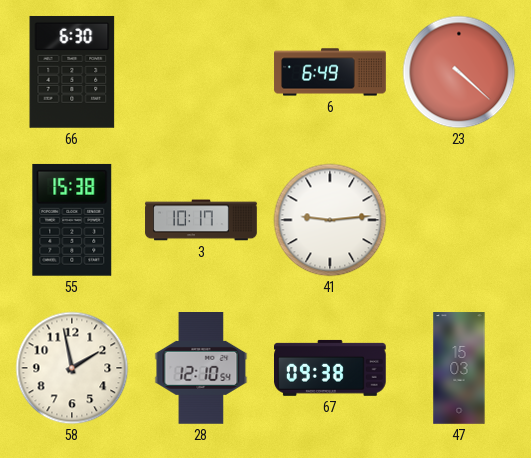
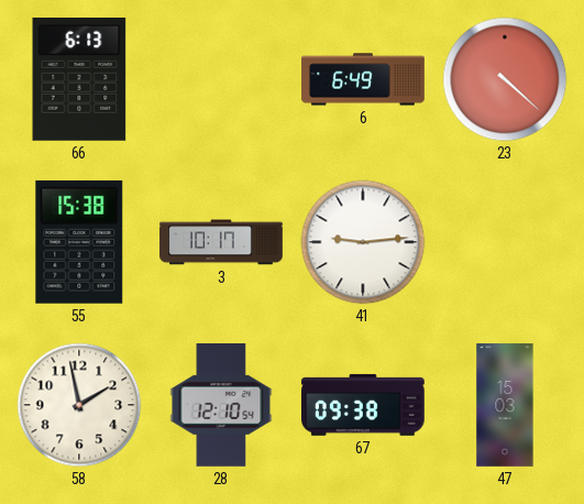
66: 6:30 -> 6:13 (79, 79)
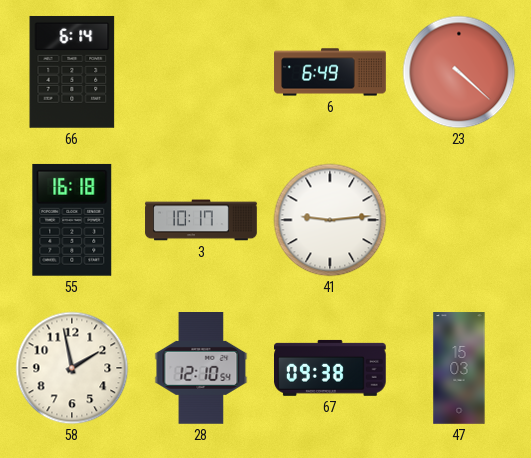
66: 6:13 -> 6:14 (72, 72)
55: 15:38 -> 16:18 (72, 220)
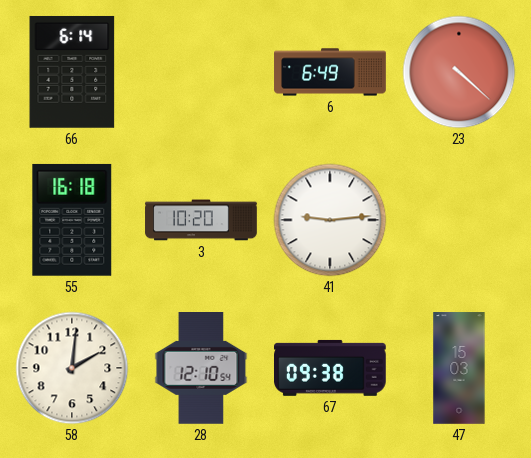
3: 10:17 -> 10:20 (201, 220)
58: 1:58 -> 2:01 (72, 368)
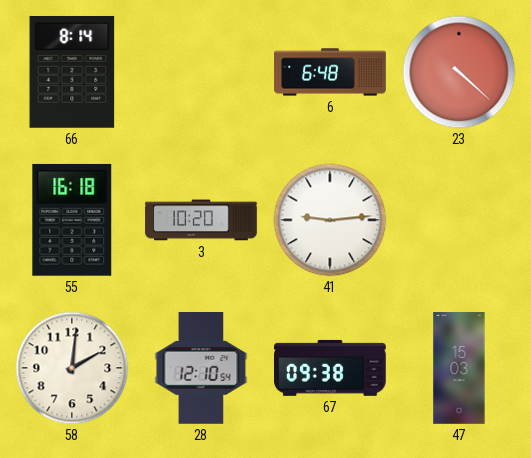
66: 6:14 -> 8:14 (72, 72)
6: 6:49 -> 6:48 (330, 72)
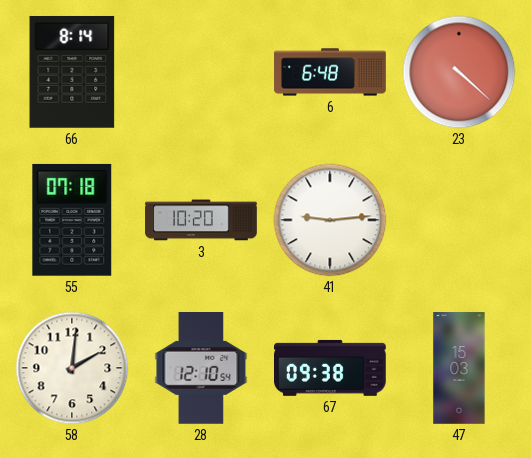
55: 16:18 -> 07:18 (72, 220)
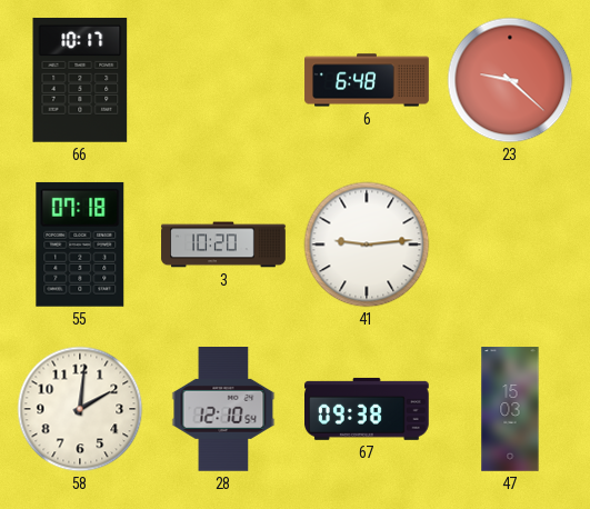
66: 8:14 -> 10:17 (80, 80)
23: 4:22 -> 9:22 (510, 80)
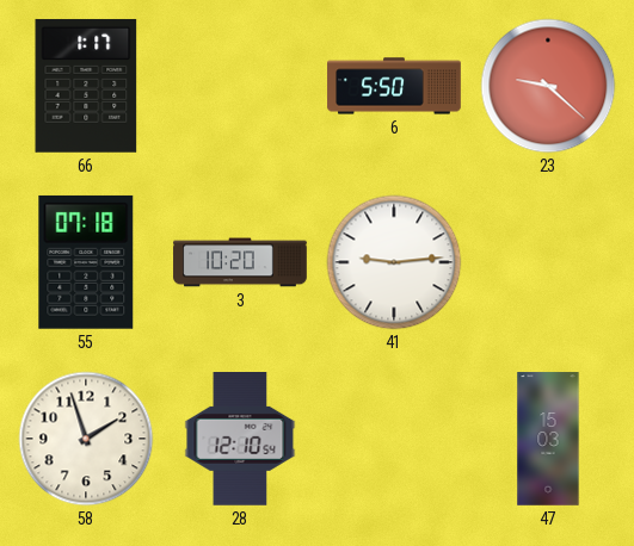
66: 10:17 -> 1:17 (86, 86)
6: 6:48 -> 5:50 (394, 86)
58: 2:01 -> 1:57 (86, 439)
67: 09:38 -> none (368, 409)
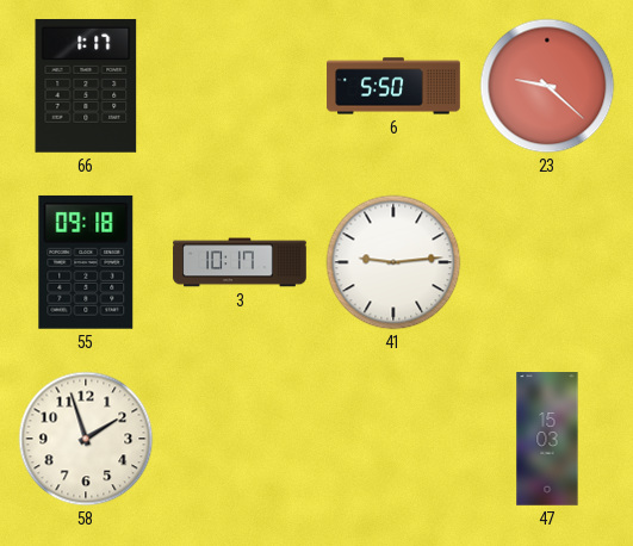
55: 07:18 -> 09:18 (86, 262)
3: 10:20 -> 10:17 (240, 262)
28: 12:10 -> none (240, 440)
